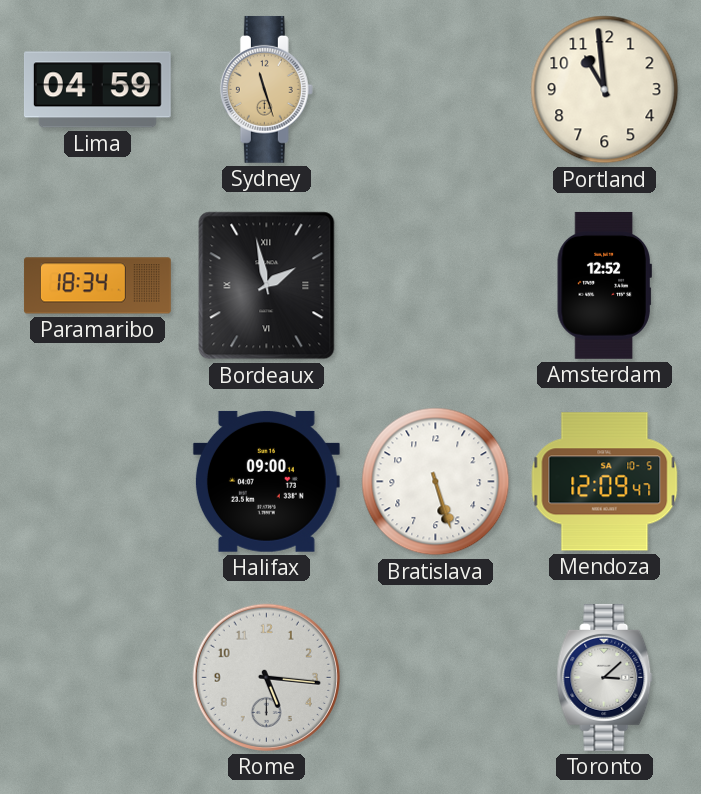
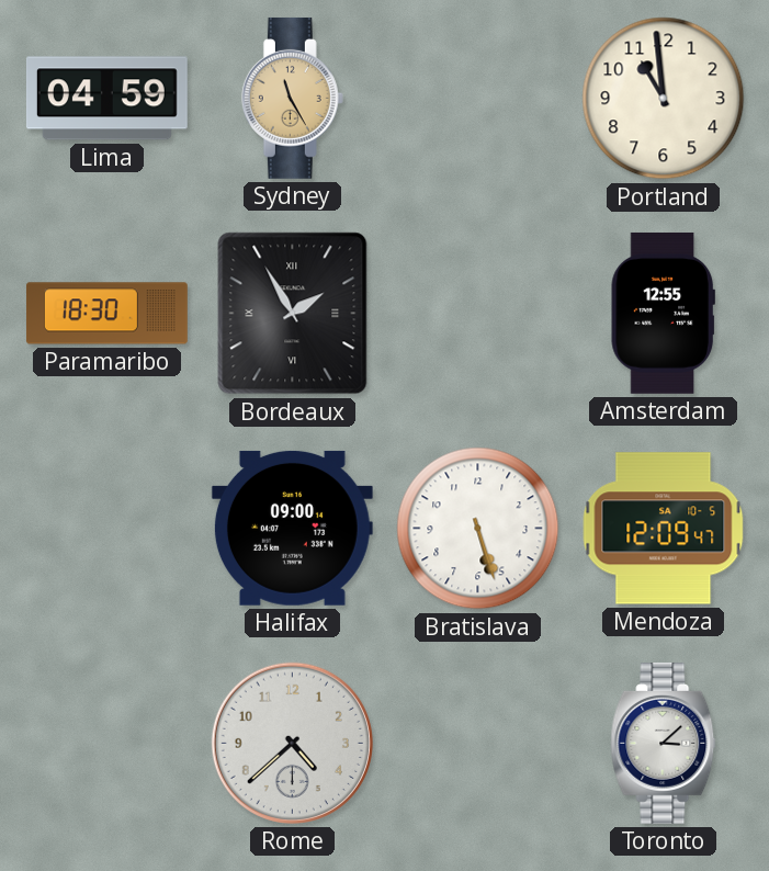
Sydney: 11:27 -> 11:25 (292, 98)
Paramaribo: 18:34 -> 18:30 (106, 314)
Bordeaux: 1:58 -> 1:55 (293, 314)
Amsterdam: 12:52 -> 12:55 (663, 313)
Rome: 5:16 -> 4:38 (292, 743)
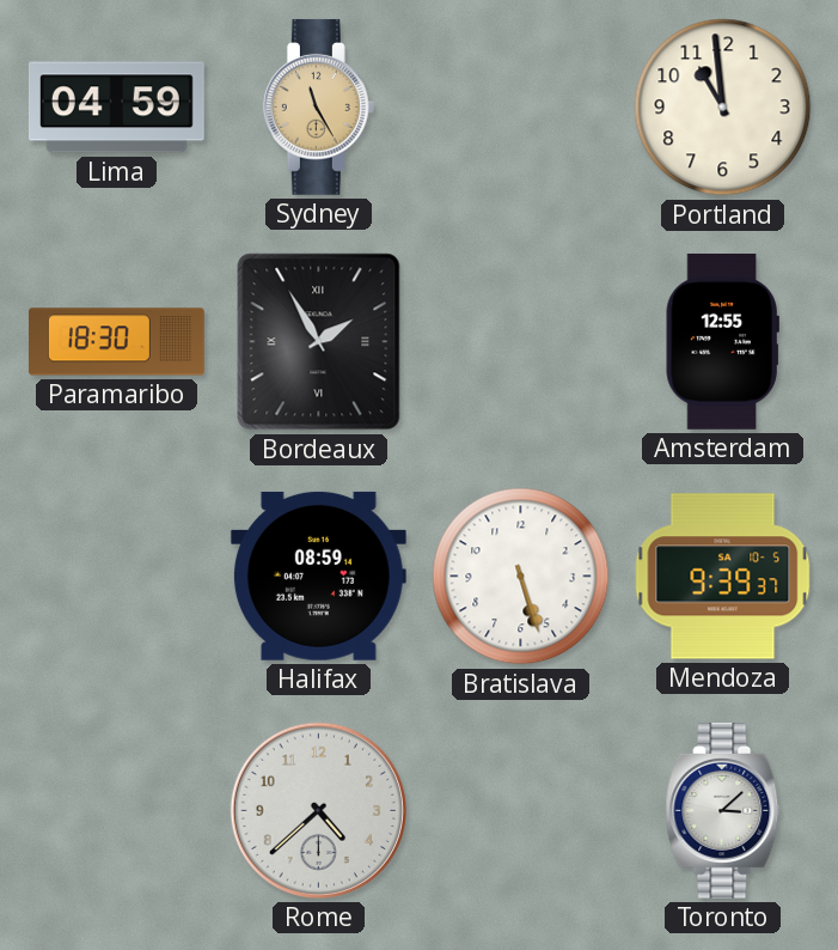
Halifax: 09:00 -> 08:59 (318, 576)
Mendoza: 12:09 -> 9:39 (723, 577)
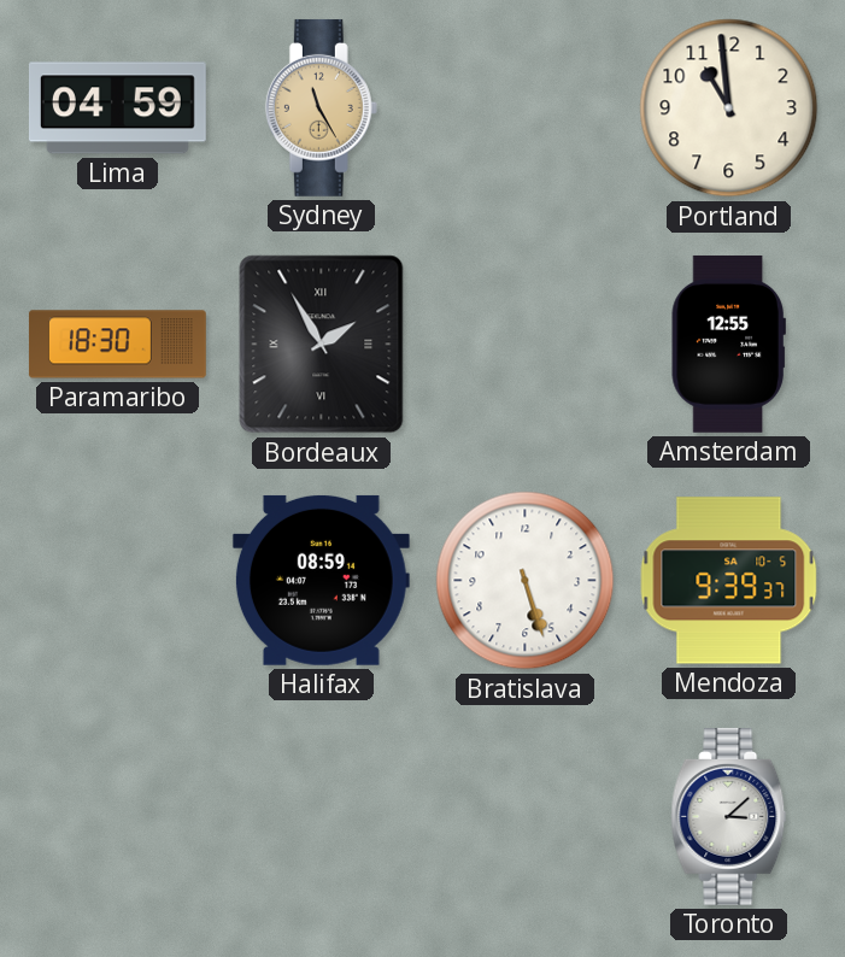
Rome: 4:38 -> none (318, 810)
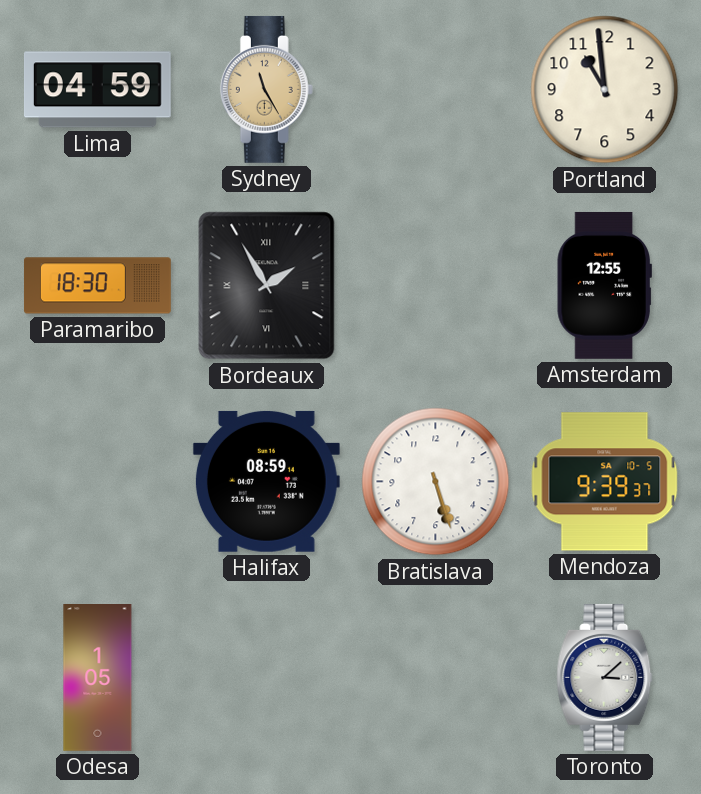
Odesa: none -> 1:05 (98, 678)
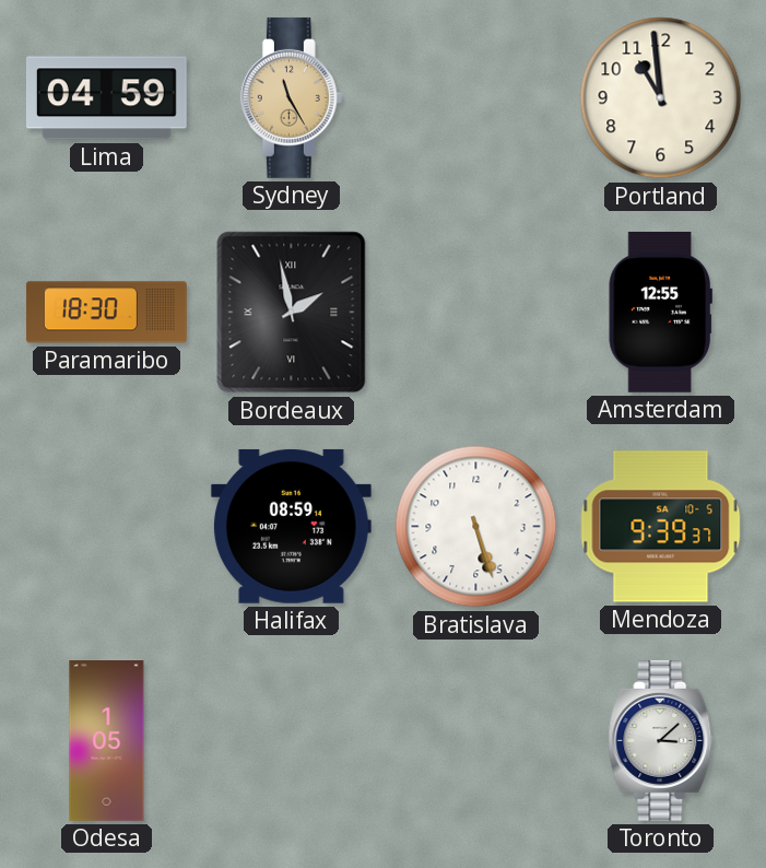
Bordeaux: 1:55 -> 1:58 (292, 313)
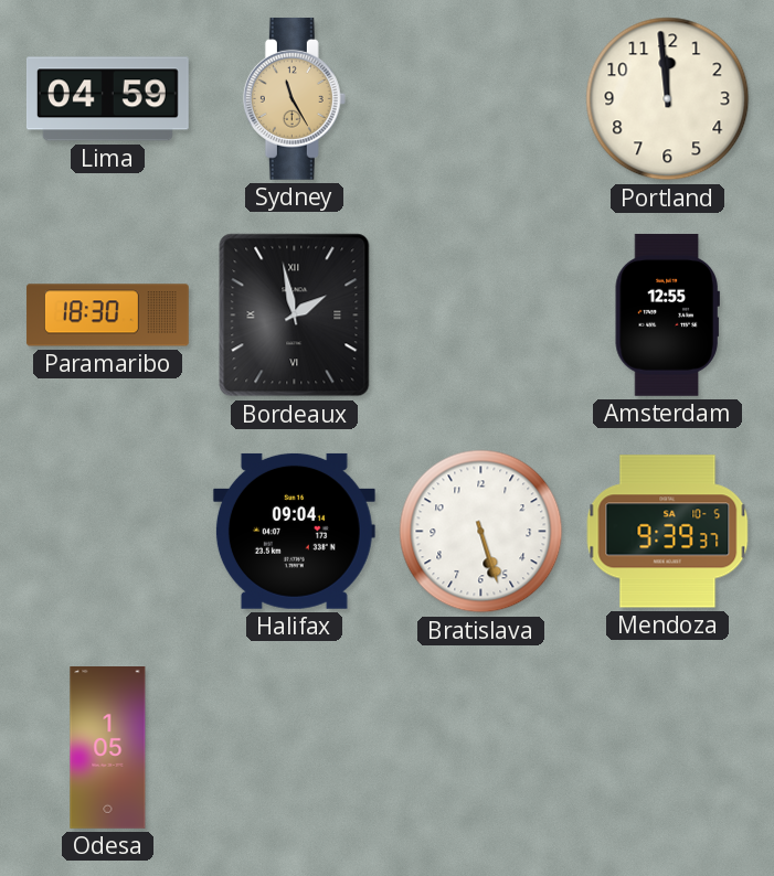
Portland: 10:59 -> 11:59 (668, 99)
Halifax: 08:59 -> 09:04 (294, 531)
Toronto: 3:08 -> none (661, 740)
